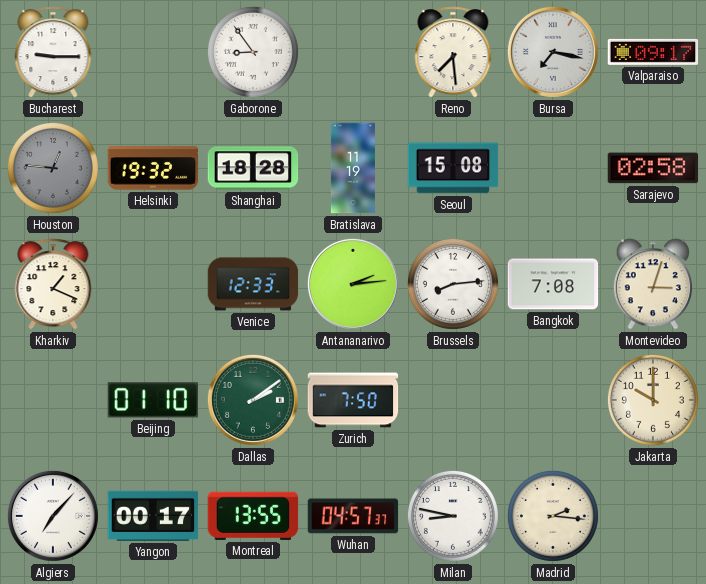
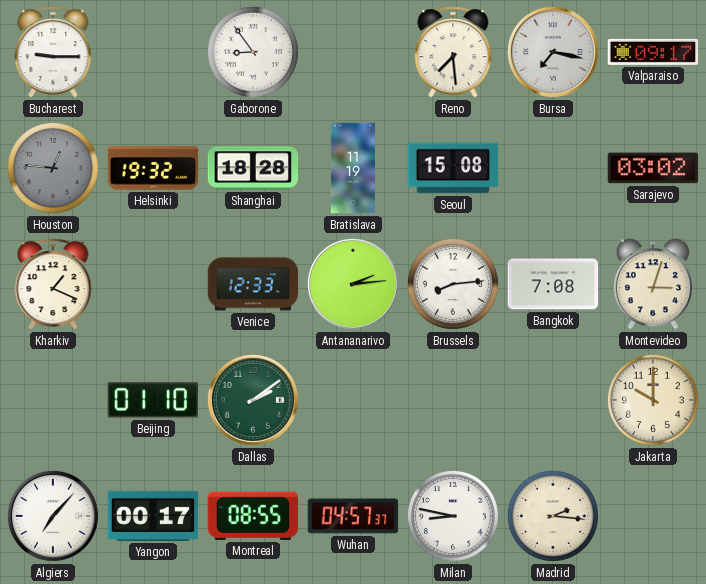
Sarajevo: 02:58 -> 03:02 (653, 168)
Zurich: 7:50 -> none (353, 400)
Montreal: 13:55 -> 08:55 (253, 516)
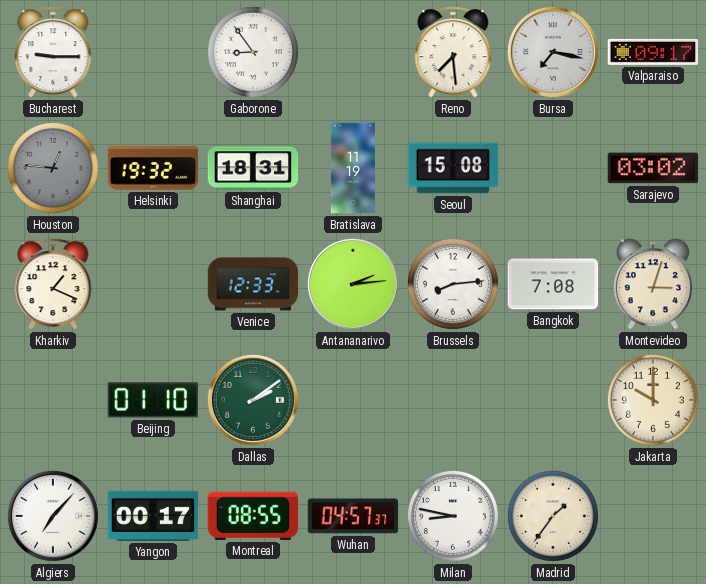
Shanghai: 18:28 -> 18:31 (253, 168)
Madrid: 2:16 -> 1:36 (553, 516)
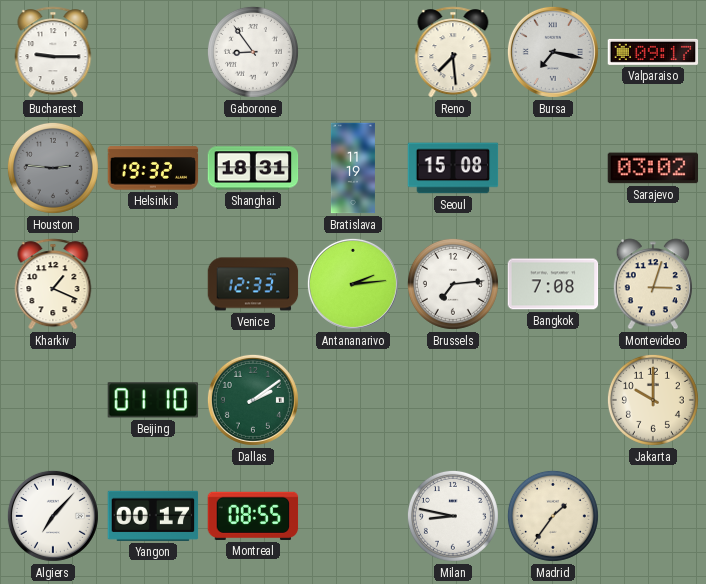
Houston: 12:46 -> 2:46 (53, 168)
Brussels: 8:14 -> 7:14 (453, 284)
Wuhan: 04:57 -> none (353, 516)
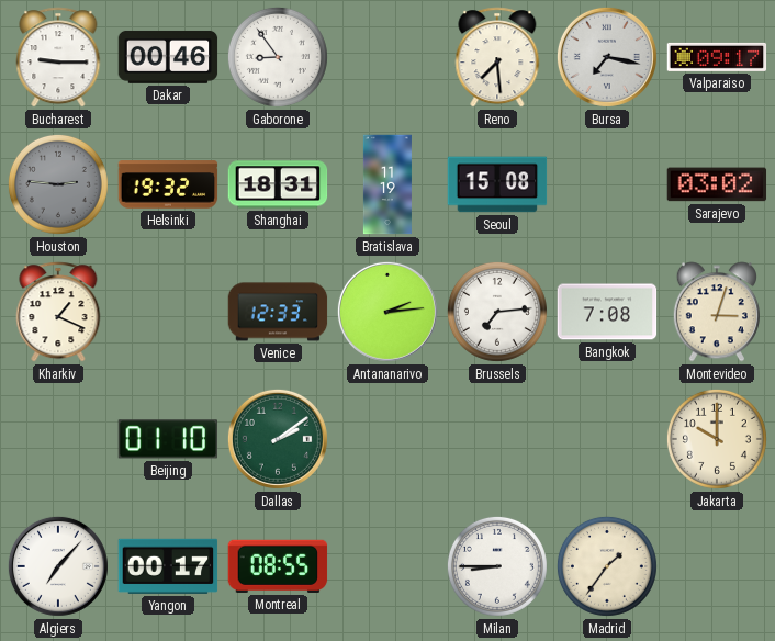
Dakar: none -> 00:46 (168, 57)
Milan: 8:47 -> 8:45 (497, 566)
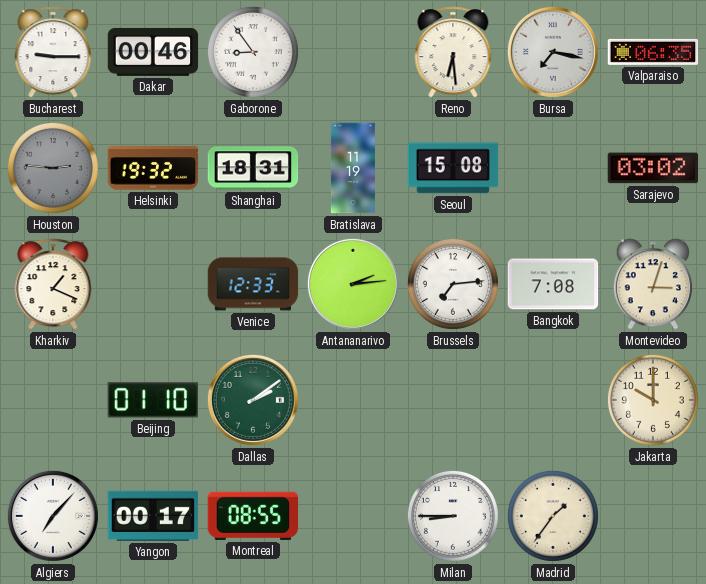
Reno: 7:29 -> 6:29 (453, 52)
Valparaiso: 09:17 -> 06:35 (653, 52)
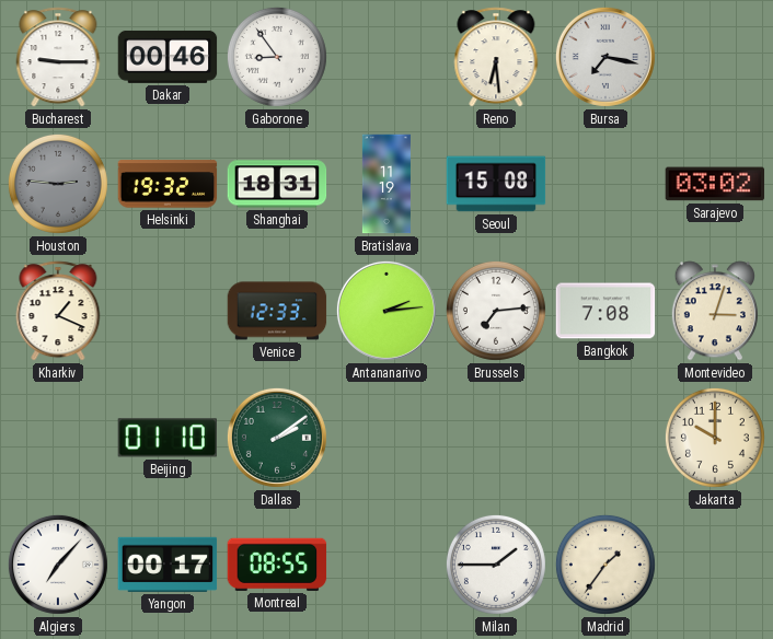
Valparaiso: 06:35 -> none (653, 52)
Milan: 8:45 -> 1:45 (496, 565)
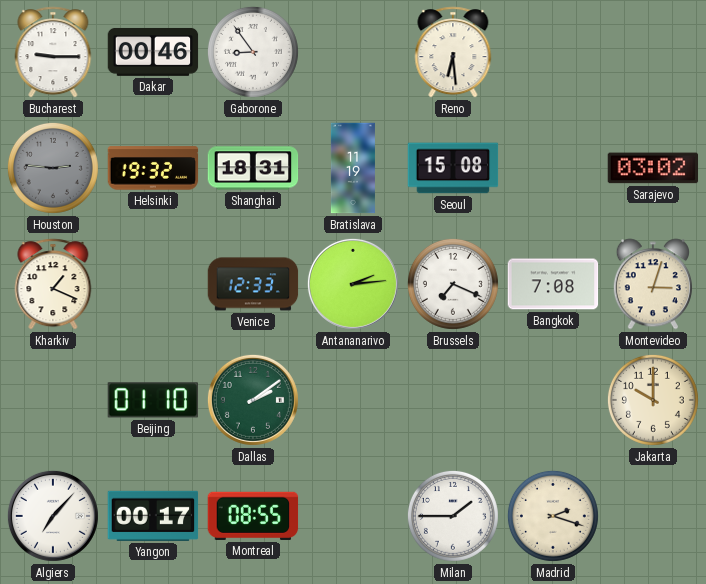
Bursa: 7:17 -> none (605, 57)
Brussels: 7:14 -> 7:19 (453, 284)
Madrid: 1:36 -> 2:18 (553, 516)
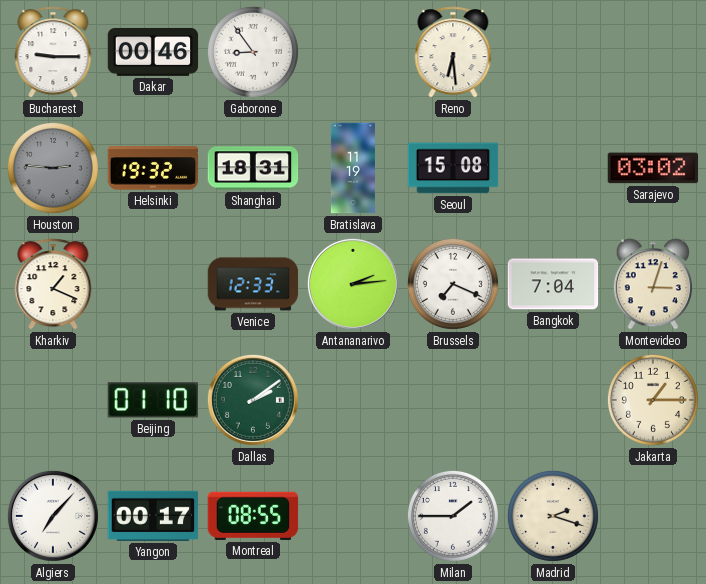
Bangkok: 7:08 -> 7:04 (553, 284)
Jakarta: 10:00 -> 1:15 (653, 400)
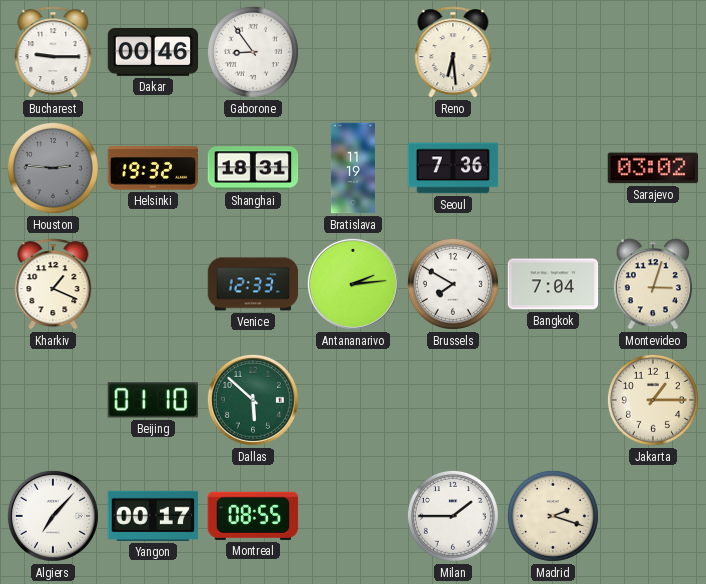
Seoul: 15:08 -> 7:36 (453, 168)
Brussels: 7:19 -> 7:50 (453, 284)
Dallas: 2:09 -> 5:52 (253, 400)
